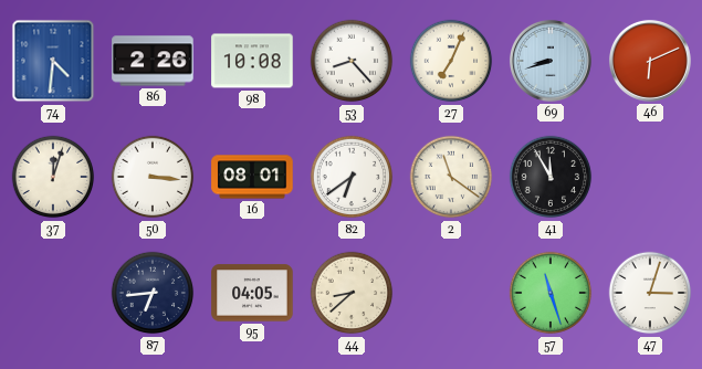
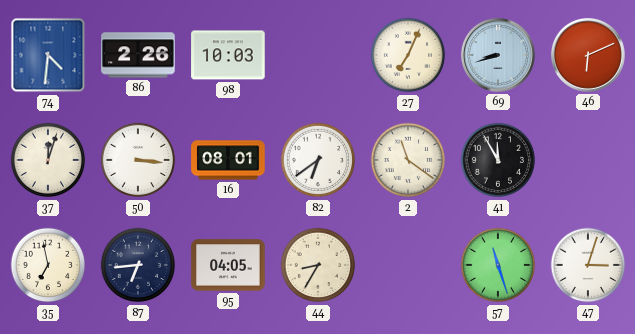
98: 10:08 -> 10:03 (228, 55)
53: 8:23 -> none (352, 61)
35: none -> 6:58 (48, 265)
44: 8:38 -> 8:35 (318, 265)
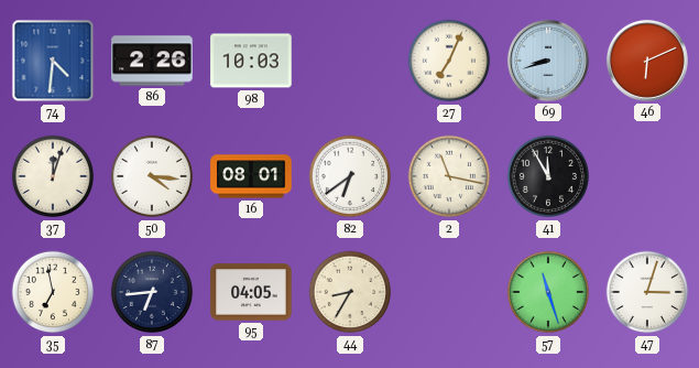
50: 3:16 -> 4:16 (152, 176)
2: 11:21 -> 11:17 (449, 176)
